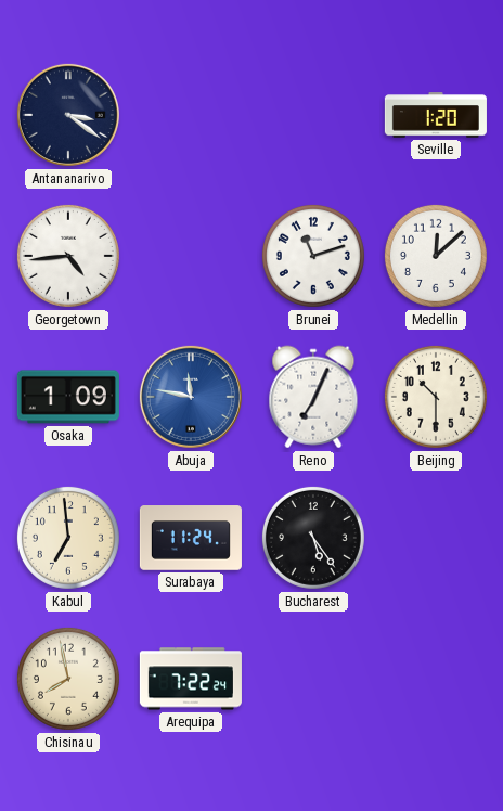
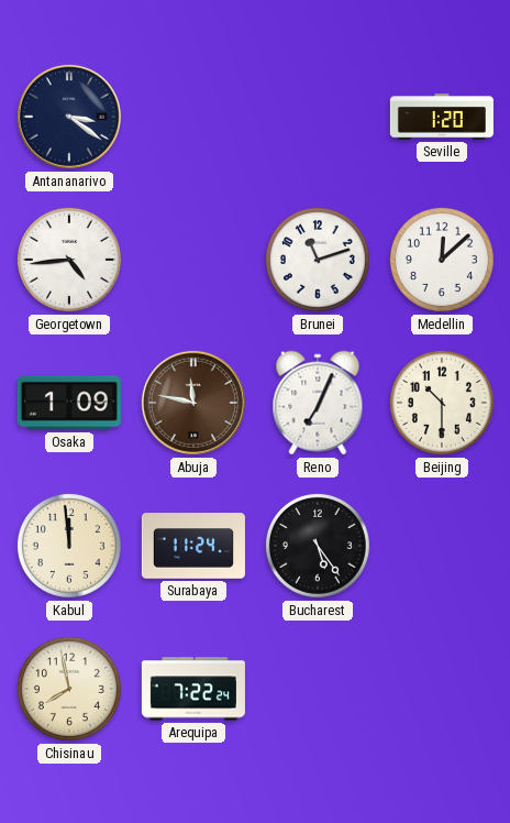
Abuja dial: blue -> brown (193, 403)
Kabul: 6:59 -> 11:59 (69, 546)
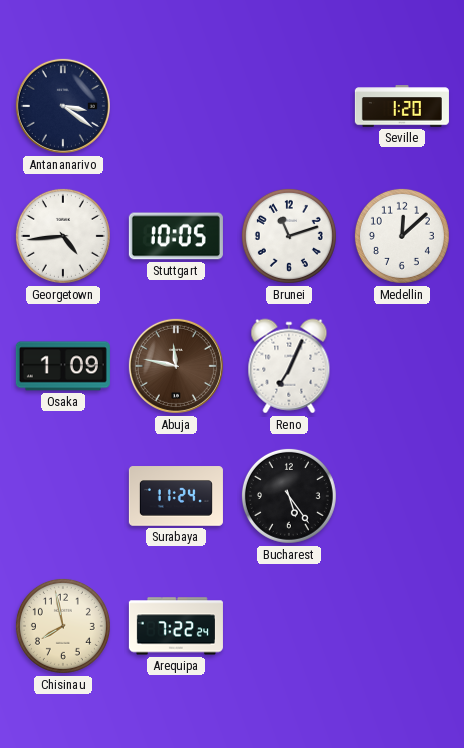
Stuttgart: none -> 10:05 (176, 236)
Beijing: 10:30 -> none (442, 403)
Kabul: 11:59 -> none (69, 546)
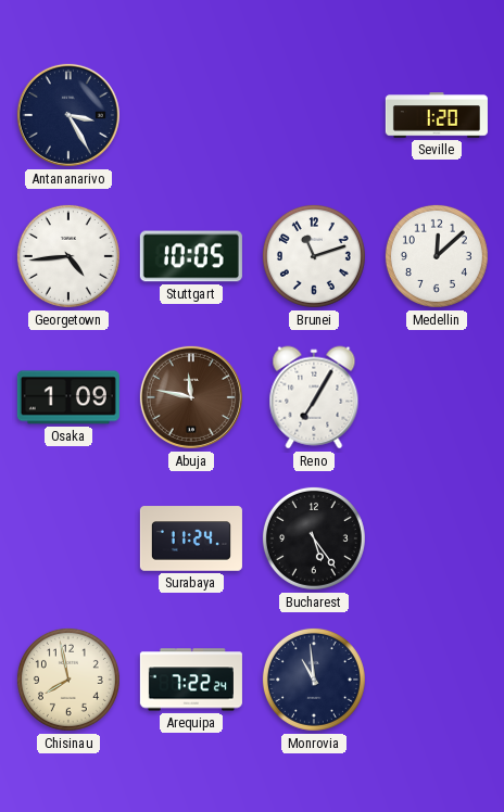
Antananarivo: 3:21 -> 3:25 (68, 115)
Reno: 7:04 -> 7:05 (314, 397)
Monrovia: none -> 10:59 (314, 680)
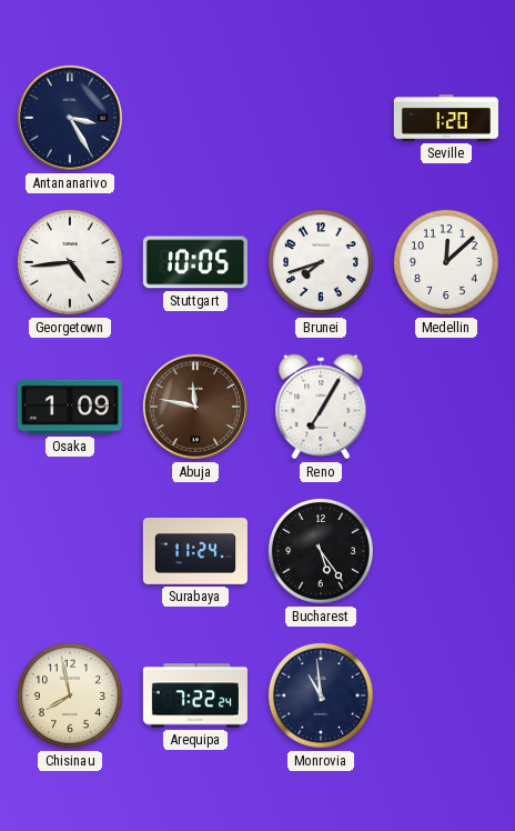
Brunei: 11:12 -> 7:42 (321, 262)
